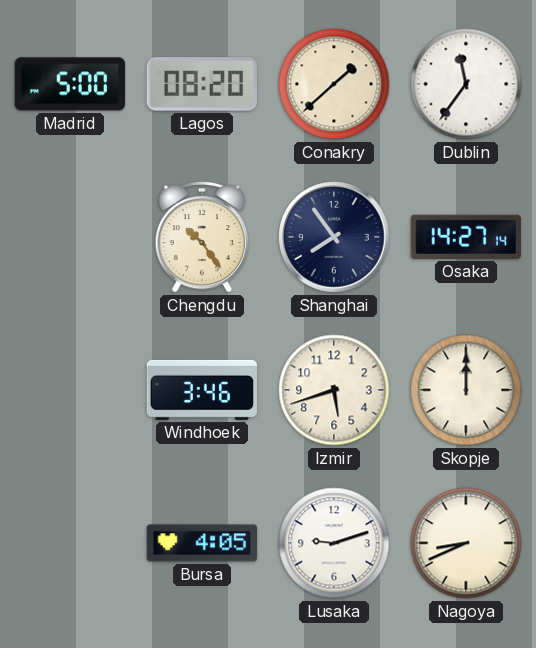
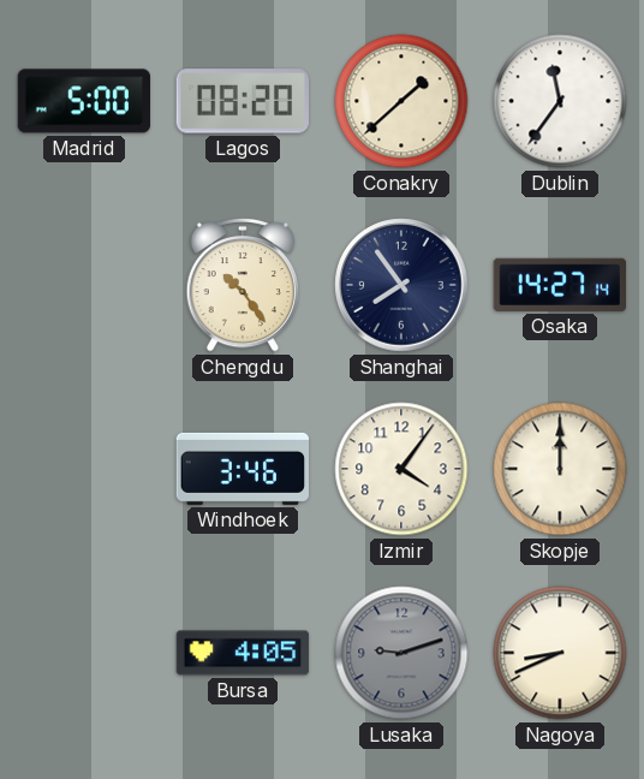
Izmir: 5:42 -> 4:06 (401, 469)
Lusaka dial: white -> grey (401, 653)
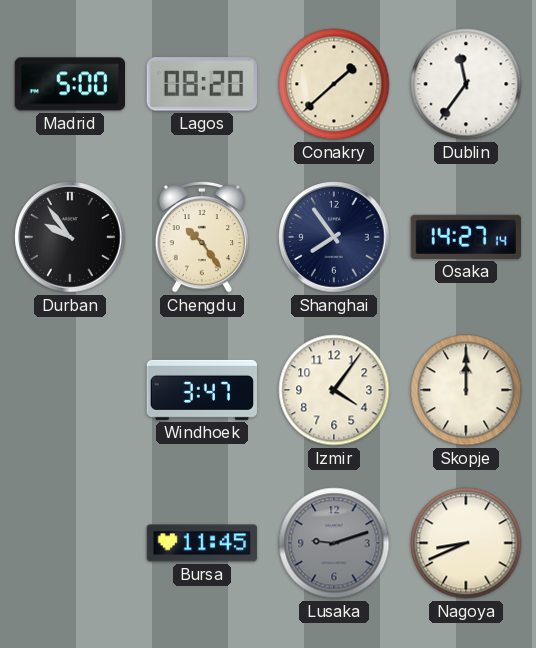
Durban: none -> 9:54 (70, 237)
Windhoek: 3:46 -> 3:47 (202, 390)
Bursa: 4:05 -> 11:45 (202, 543)
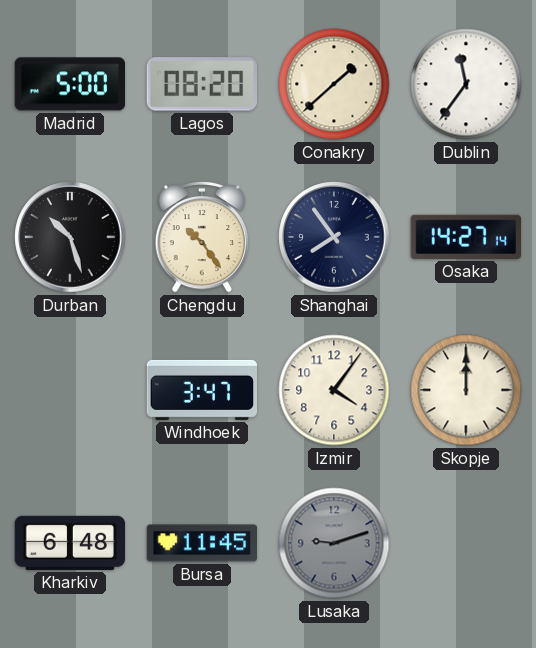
Durban: 9:54 -> 10:27 (70, 237)
Kharkiv: none -> 6:48 (70, 543)
Nagoya: 8:41 -> none (466, 543)
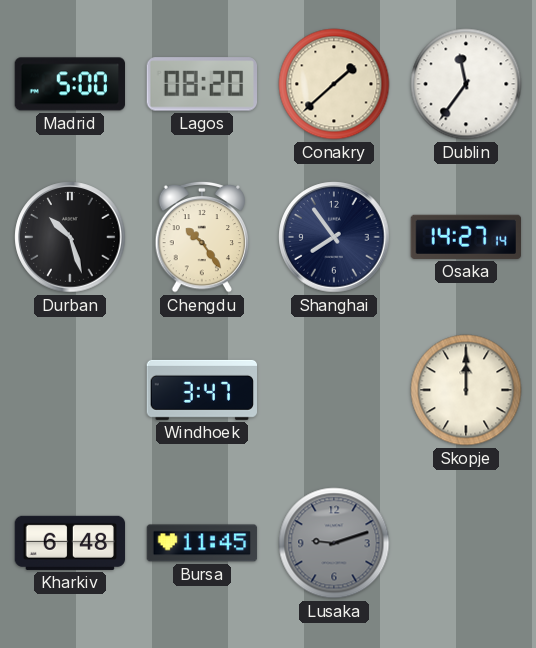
Izmir: 4:06 -> none (334, 390)
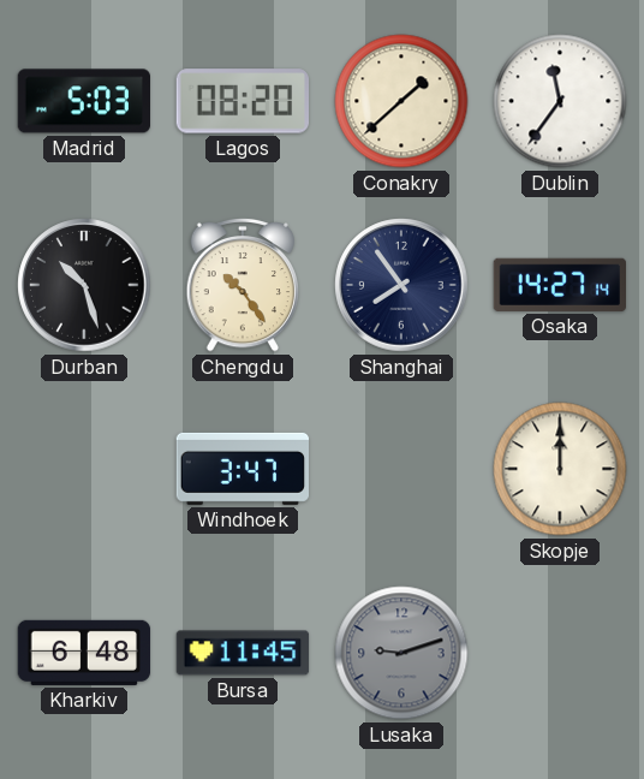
Madrid: 5:00 -> 5:03 (83, 101)
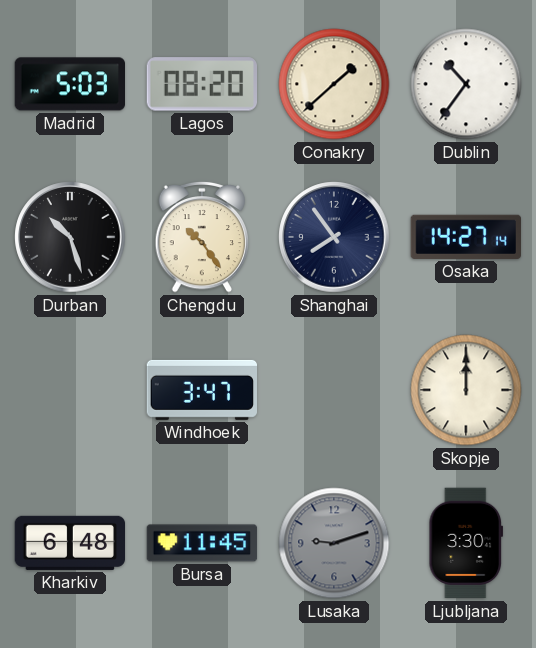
Dublin: 11:36 -> 10:36 (466, 84)
Ljubljana: none -> 3:30 (465, 543)
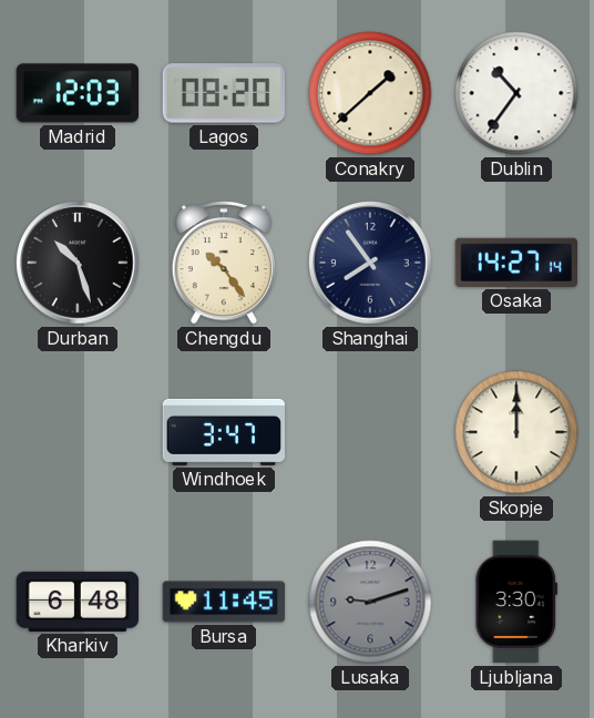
Madrid: 5:03 -> 12:03 (76, 93)
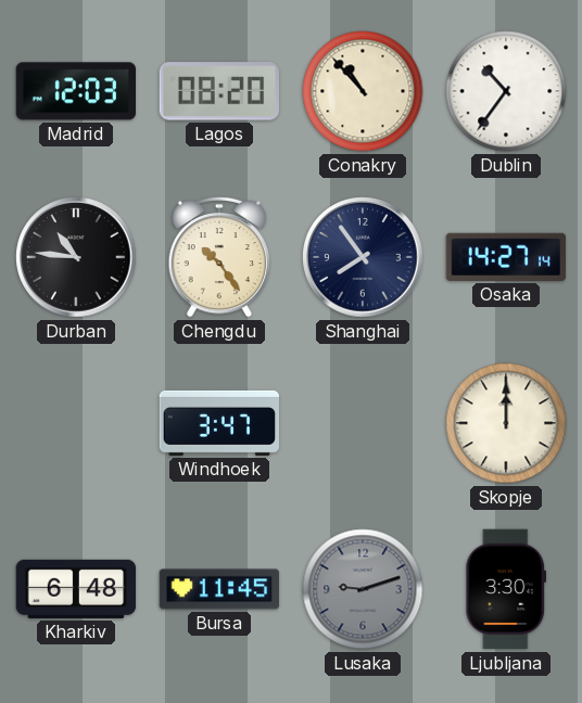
Conakry: 1:38 -> 10:53 (363, 91)
Durban: 10:27 -> 10:46 (76, 257)
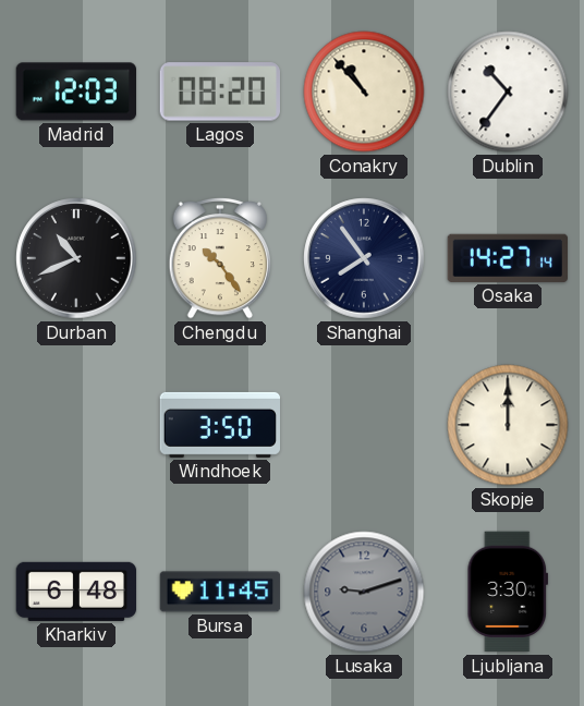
Durban: 10:46 -> 10:41 (76, 258)
Windhoek: 3:47 -> 3:50 (220, 425)
